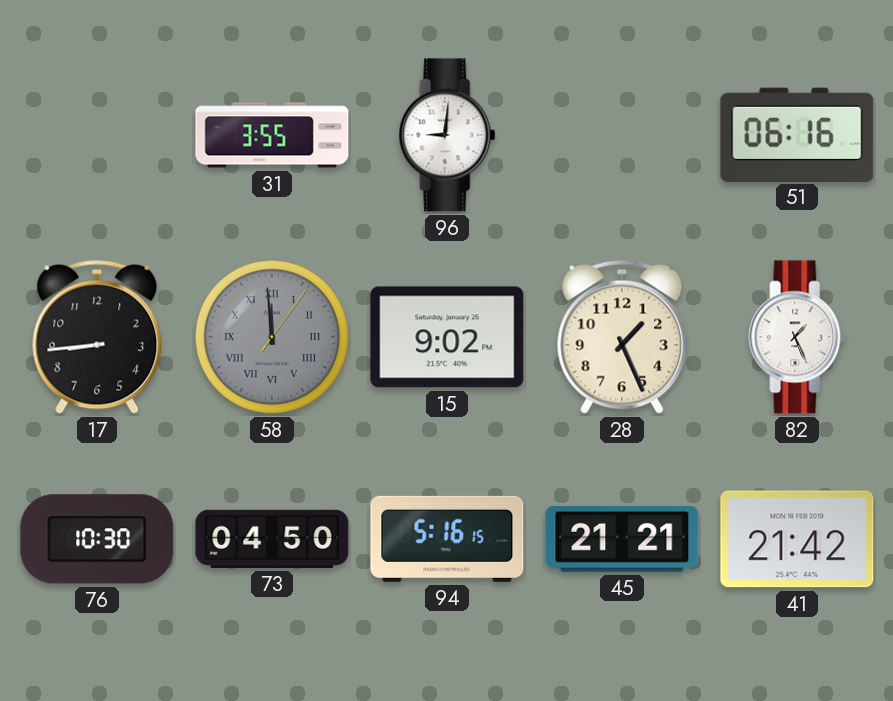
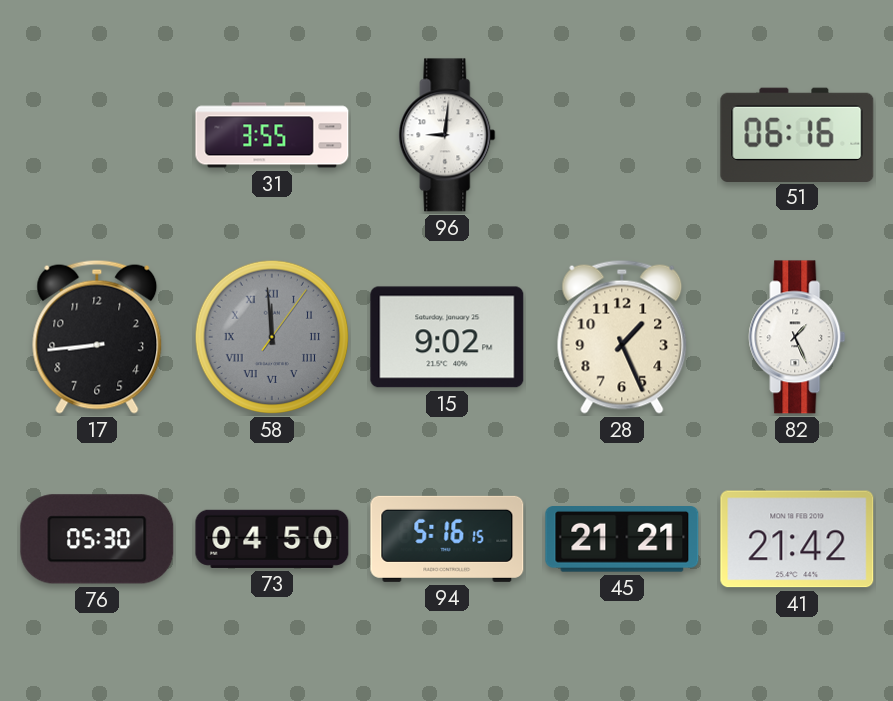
76: 10:30 -> 05:30 (97, 539)
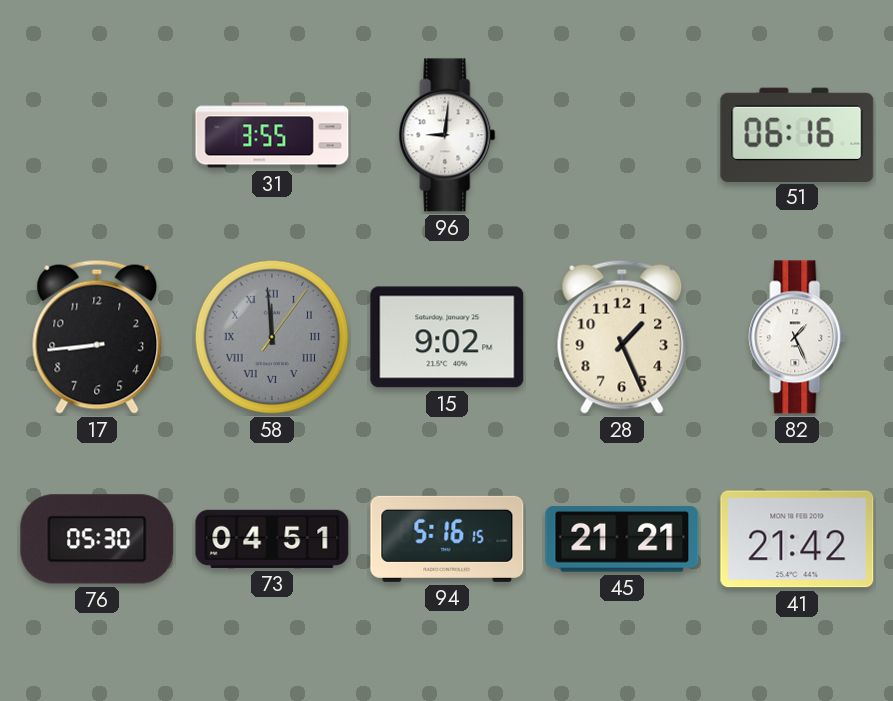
73: 04:50 -> 04:51 (272, 539)
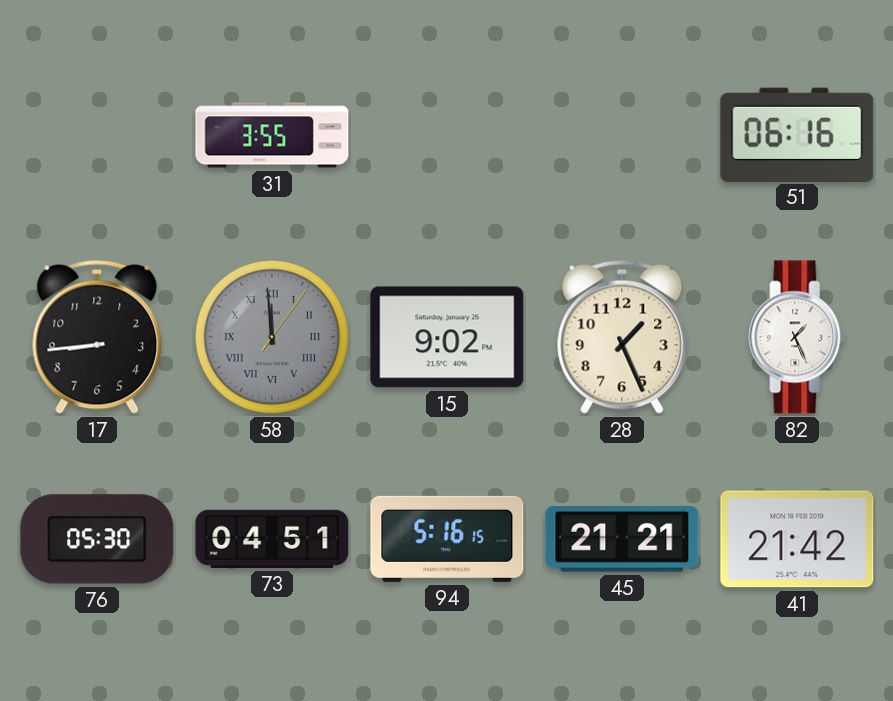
96: 9:01 -> none (447, 135)
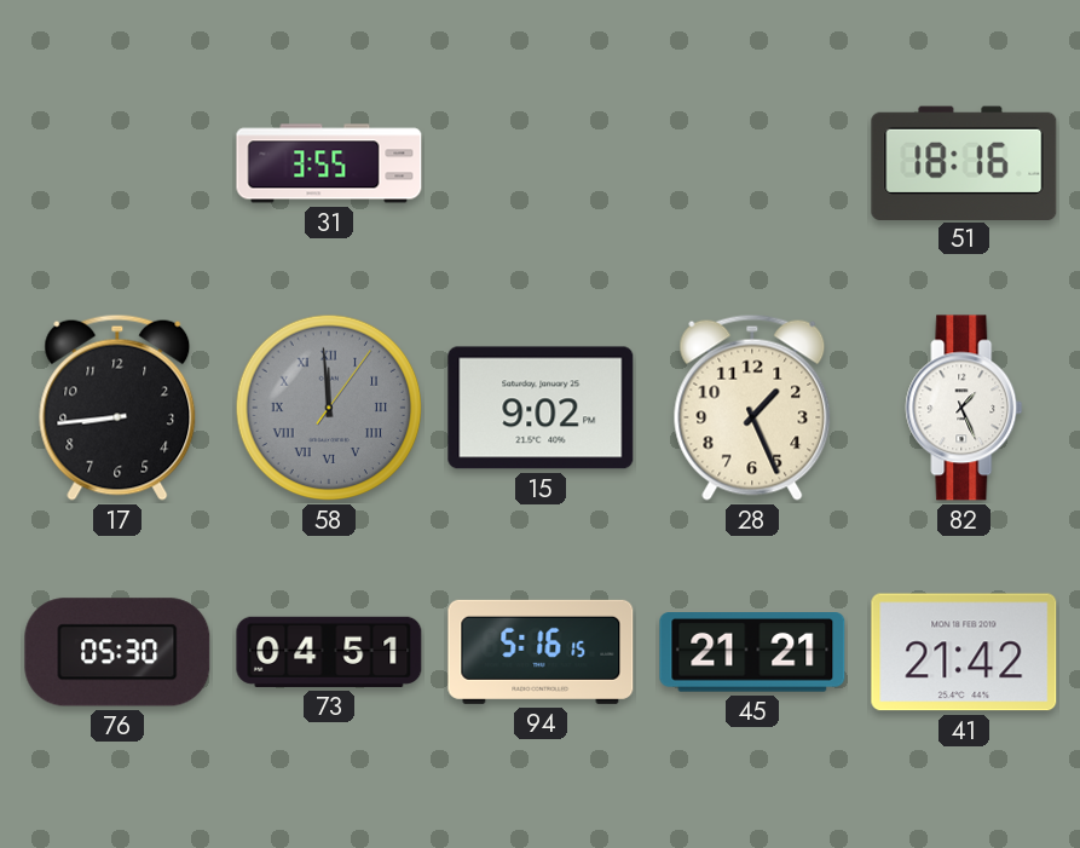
51: 06:16 -> 18:16 (964, 162)
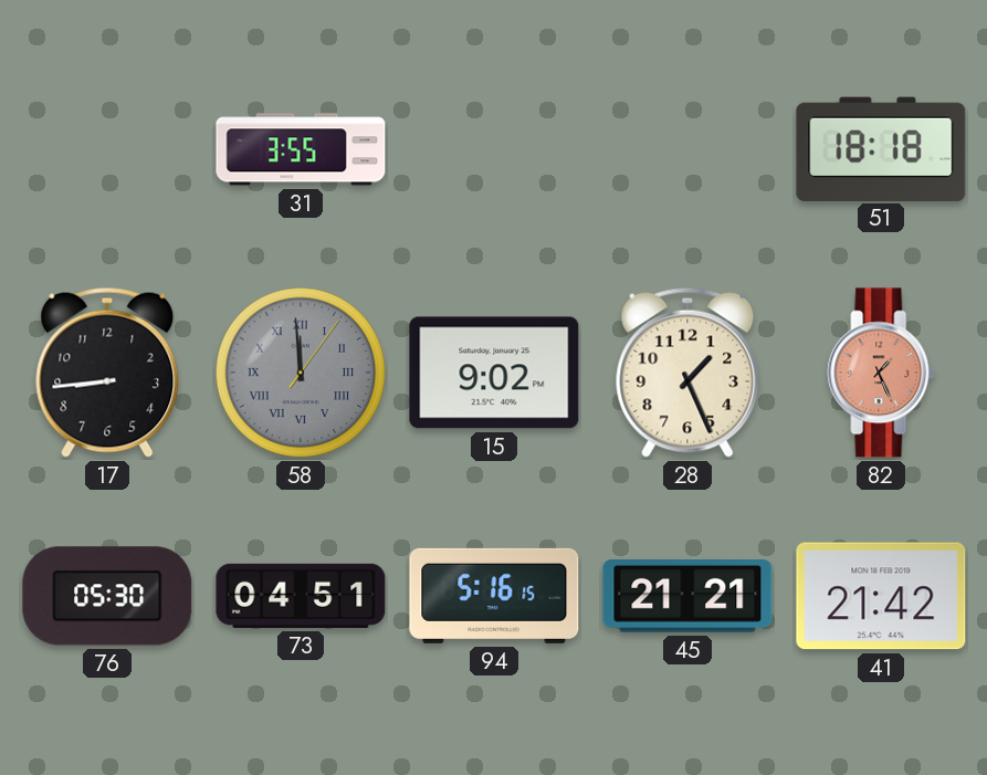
51: 18:16 -> 18:18 (881, 148)
82 dial: white -> salmon (881, 373)
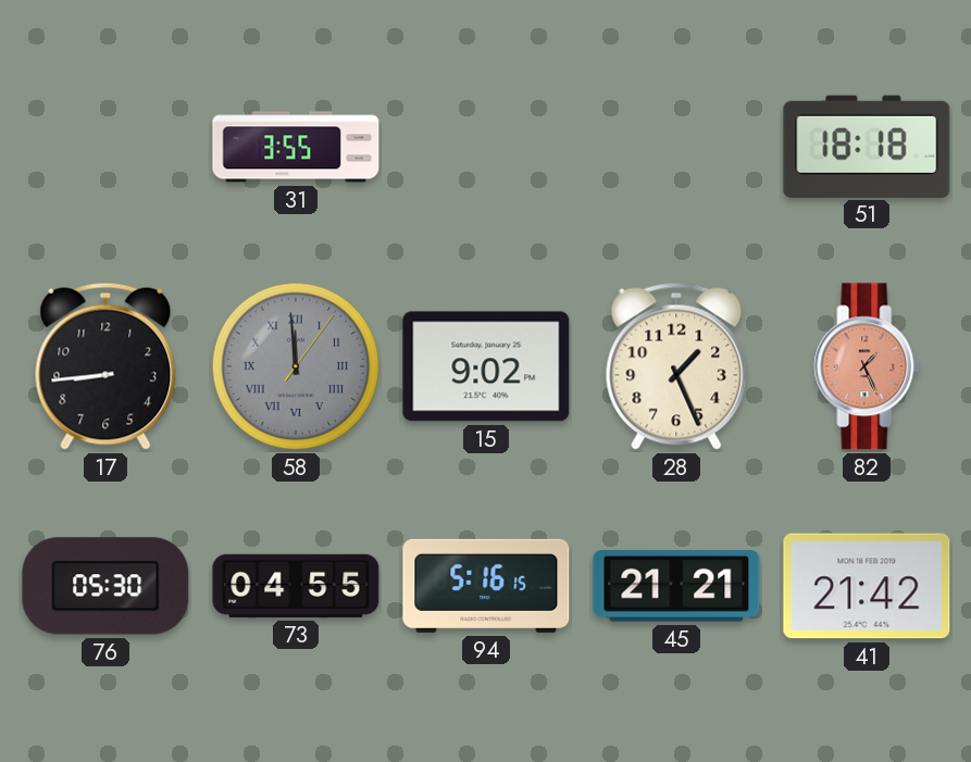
73: 04:51 -> 04:55 (296, 586)
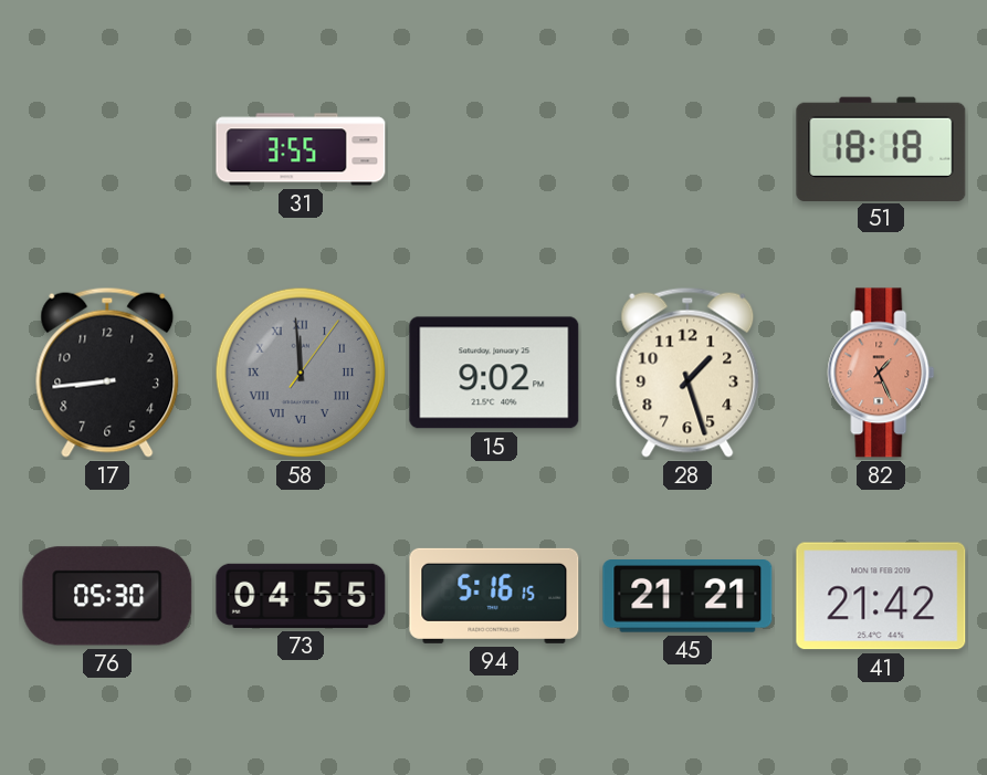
28: 1:26 -> 1:27 (687, 373)
